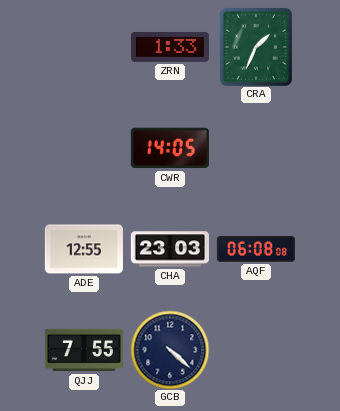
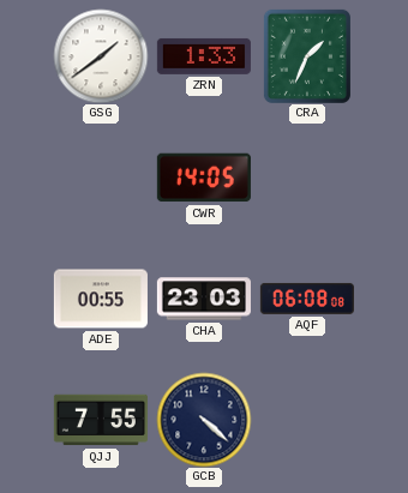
GSG: none -> 1:39 (101, 56)
ADE: 12:55 -> 00:55 (101, 299)
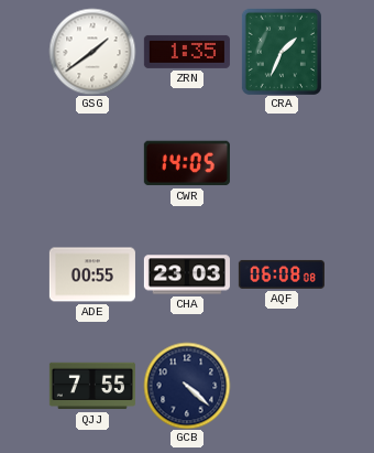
ZRN: 1:33 -> 1:35 (187, 52)
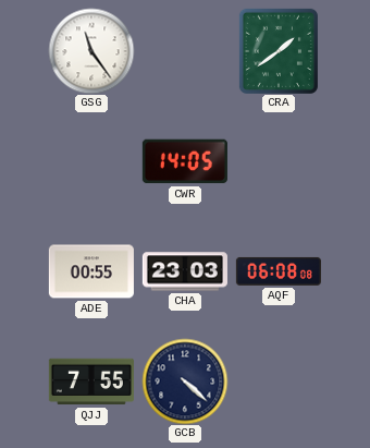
GSG: 1:39 -> 11:24 (91, 51)
ZRN: 1:35 -> none (187, 52)
CRA: 1:34 -> 1:39 (279, 51)
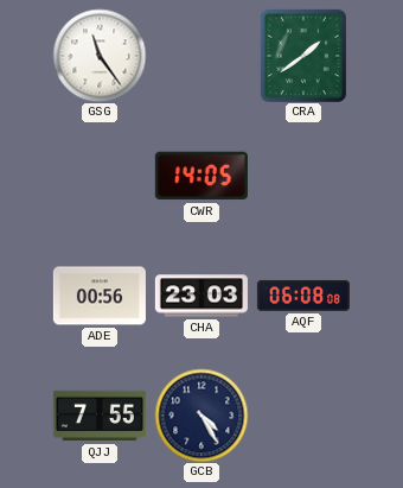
ADE: 00:55 -> 00:56 (100, 296)
GCB: 4:22 -> 4:25 (201, 416)
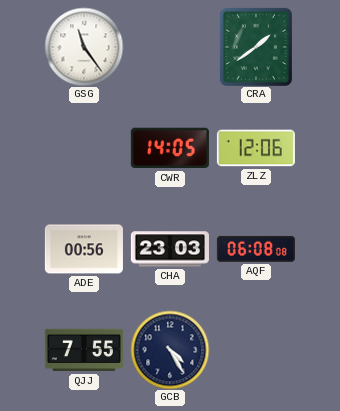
ZLZ: none -> 12:06 (256, 148)
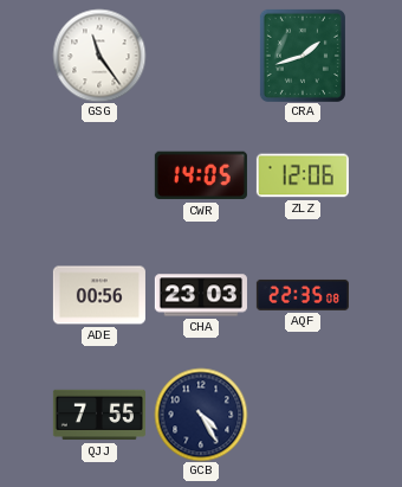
CRA: 1:39 -> 1:42 (303, 56)
AQF: 06:08 -> 22:35 (303, 295)
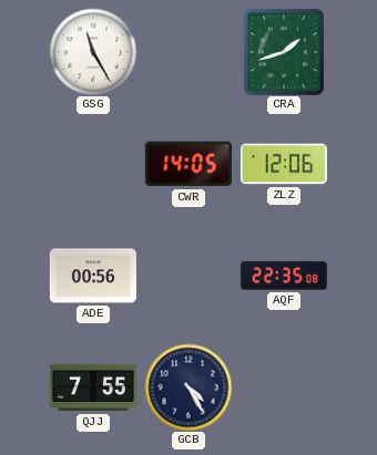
GSG: 11:24 -> 11:25 (93, 52)
CHA: 23:03 -> none (201, 295)
